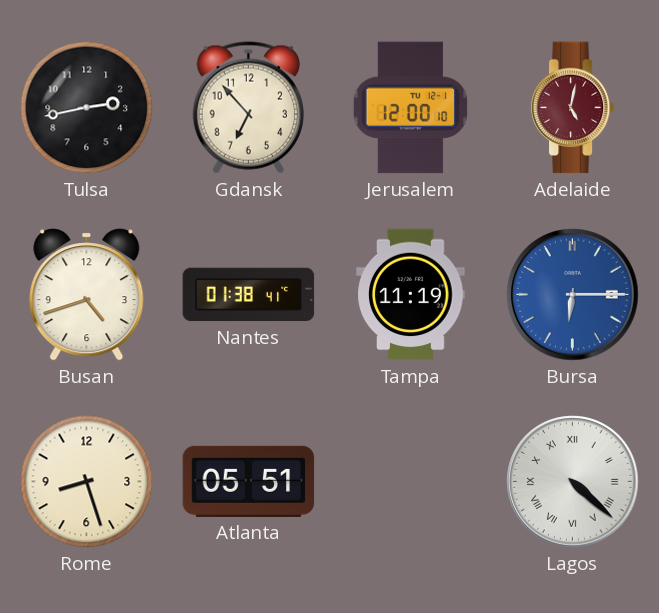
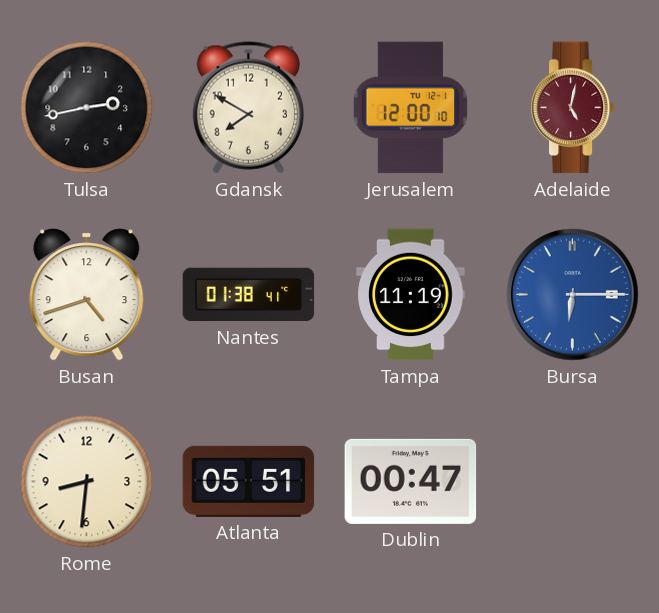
Gdansk: 6:53 -> 7:50 (248, 108)
Rome: 8:27 -> 8:31 (87, 482)
Dublin: none -> 00:47 (411, 481)
Lagos: 4:22 -> none (573, 482)
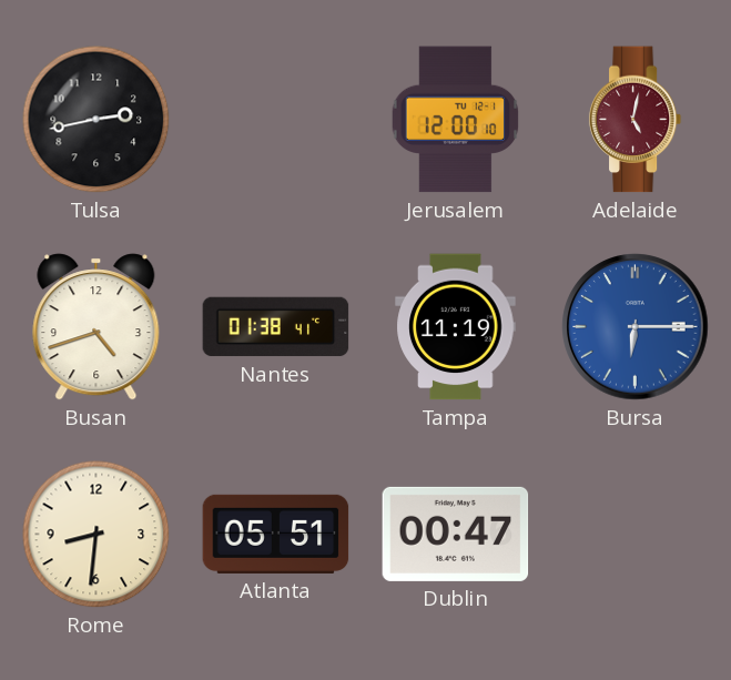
Gdansk: 7:50 -> none (248, 108)
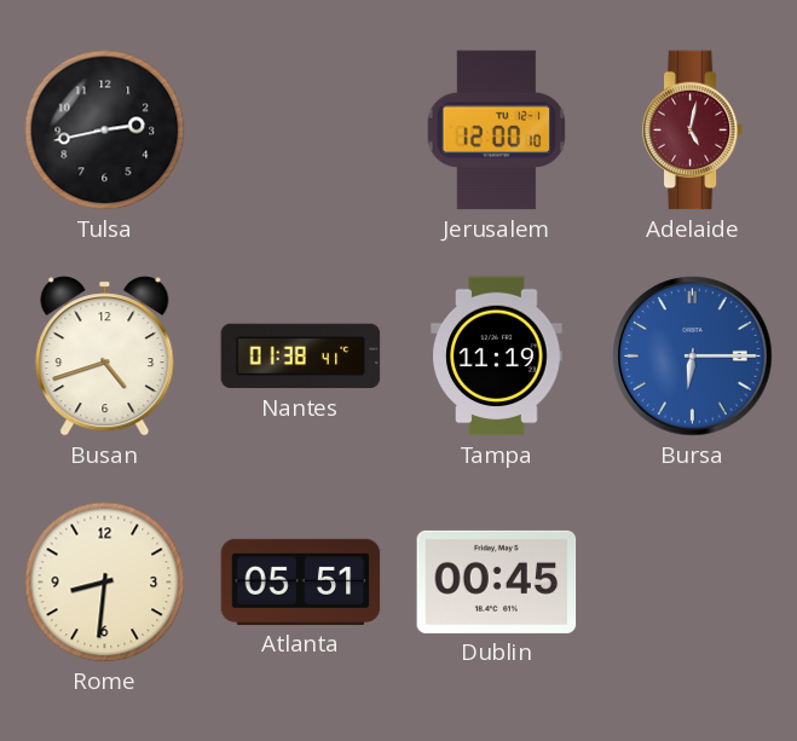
Dublin: 00:47 -> 00:45 (497, 581)
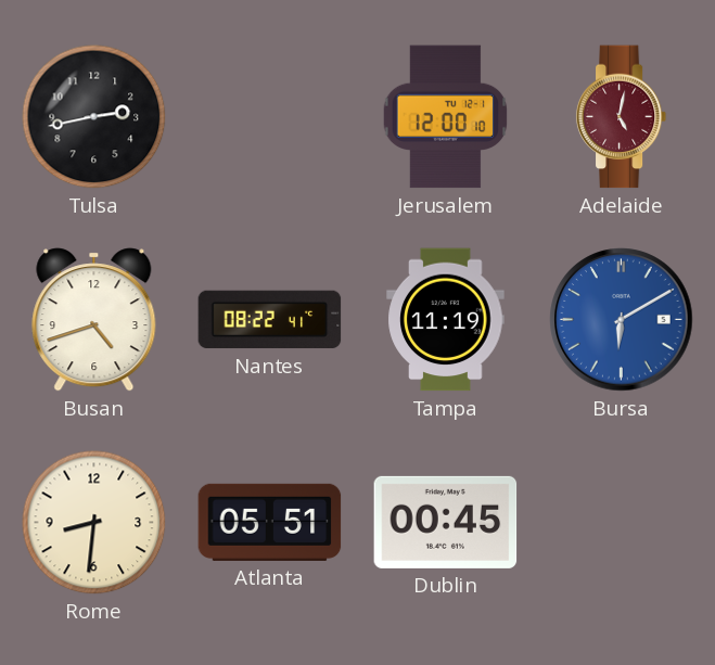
Nantes: 01:38 -> 08:22 (270, 320)
Bursa: 6:15 -> 6:10 (622, 320)
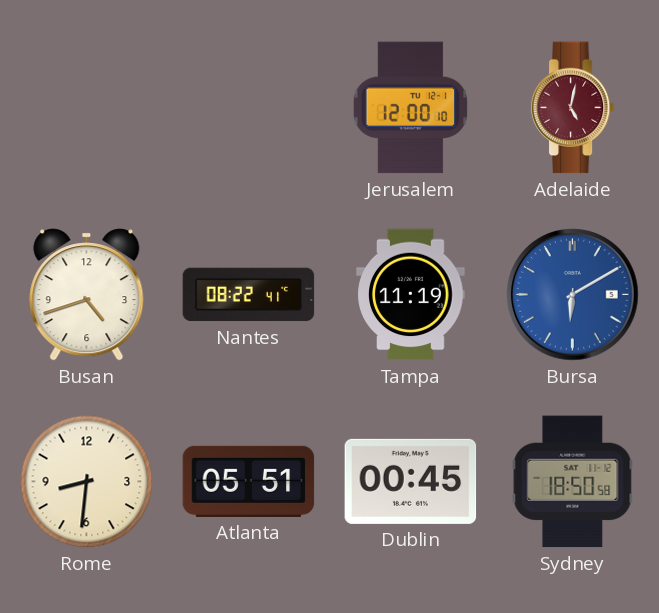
Tulsa: 2:43 -> none (94, 117)
Sydney: none -> 18:50 (573, 482)
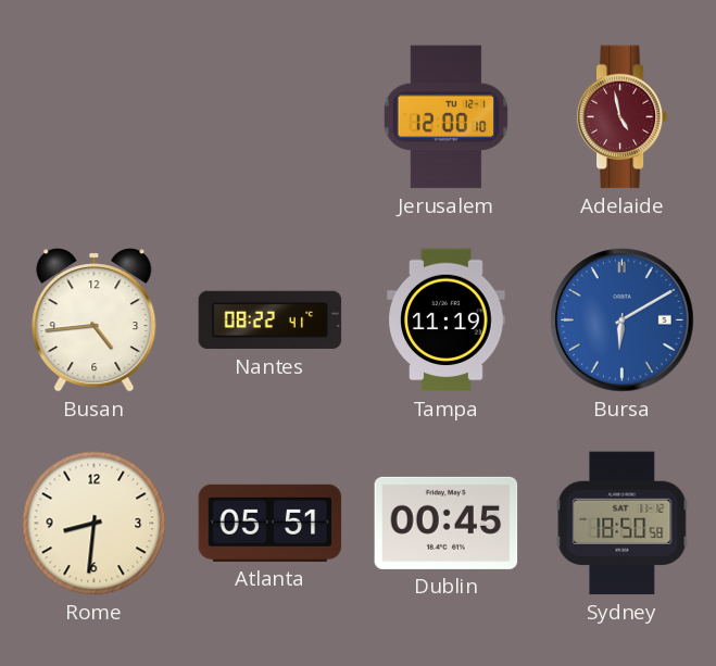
Adelaide: 5:02 -> 4:58 (623, 117)
Busan: 4:42 -> 4:44 (95, 321)
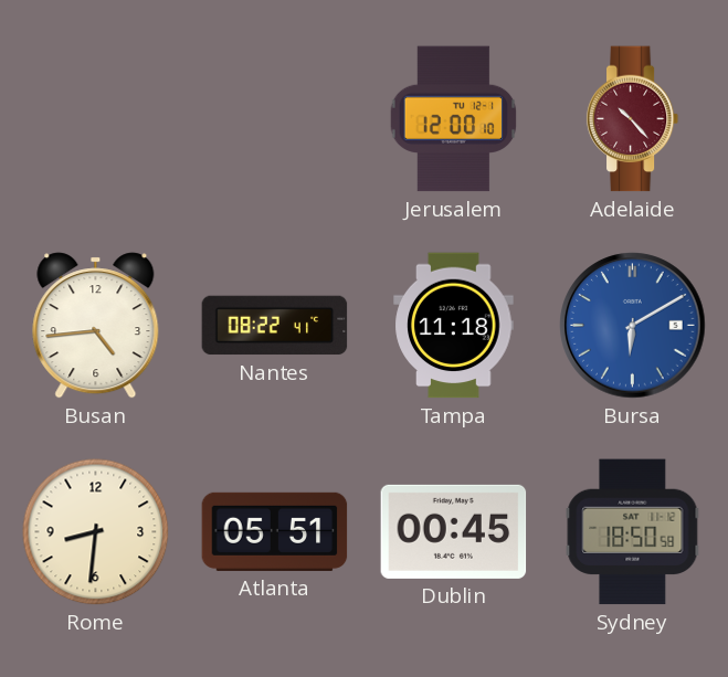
Adelaide: 4:58 -> 10:23 (633, 119)
Tampa: 11:19 -> 11:18 (454, 326)
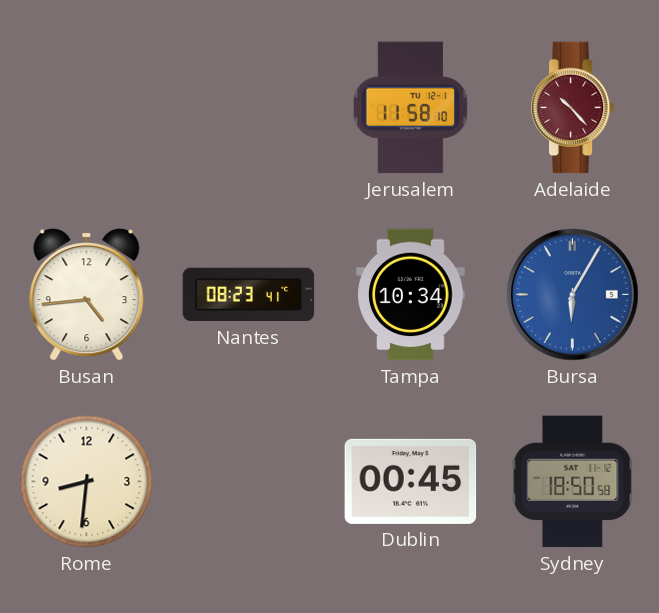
Jerusalem: 12:00 -> 11:58 (411, 108)
Nantes: 08:22 -> 08:23 (249, 295)
Tampa: 11:18 -> 10:34 (411, 295)
Bursa: 6:10 -> 6:05 (573, 295)
Atlanta: 05:51 -> none (275, 531)
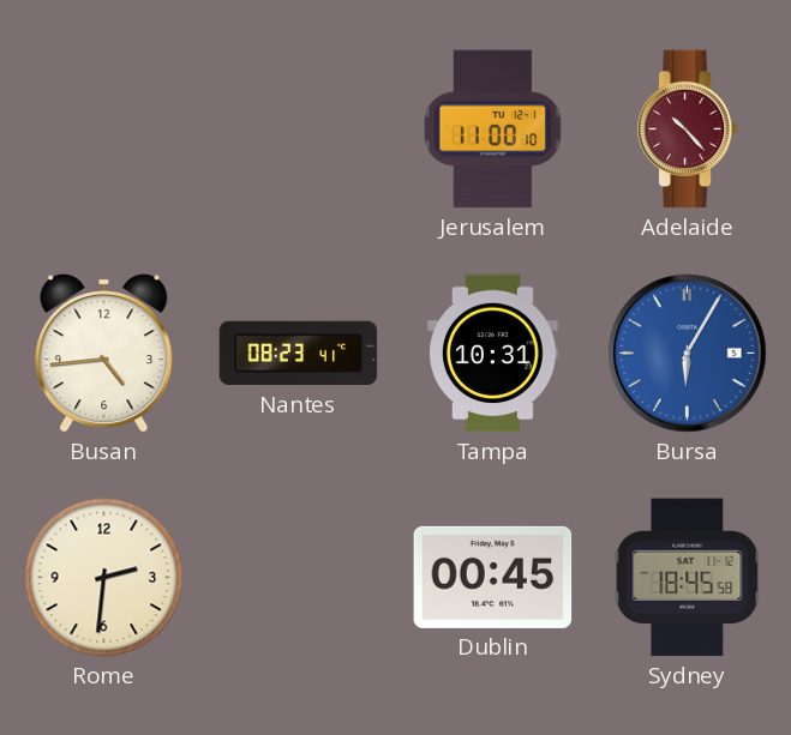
Jerusalem: 11:58 -> 11:00 (493, 129)
Tampa: 10:34 -> 10:31 (493, 354)
Rome: 8:31 -> 2:31 (104, 578)
Sydney: 18:50 -> 18:45 (688, 578)
